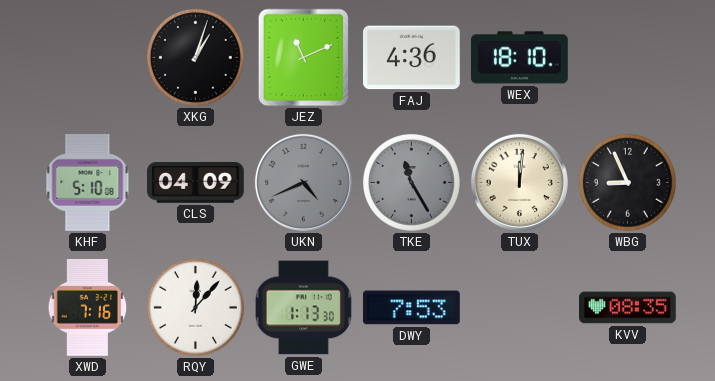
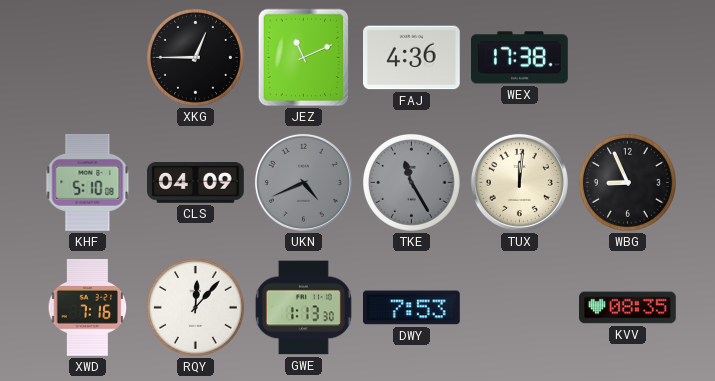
XKG: 1:03 -> 12:45 (196, 58)
WEX: 18:10 -> 17:38 (519, 58)
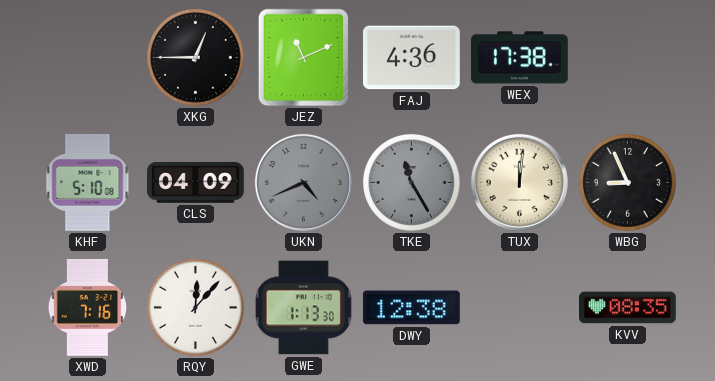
DWY: 7:53 -> 12:38 (411, 308)
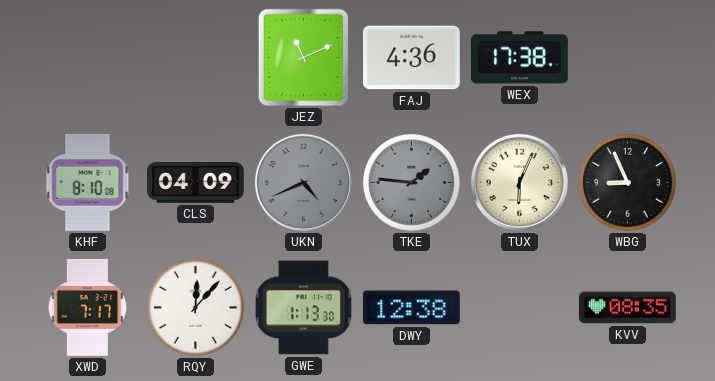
XKG: 12:45 -> none (196, 58)
KHF: 5:10 -> 8:10 (88, 182)
TKE: 11:25 -> 1:46 (412, 183)
TUX: 12:01 -> 6:04 (519, 182)
XWD: 7:16 -> 7:17 (88, 307)
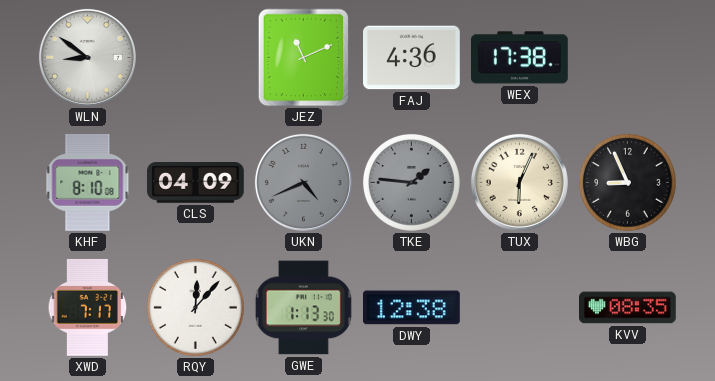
WLN: none -> 8:51 (87, 57)
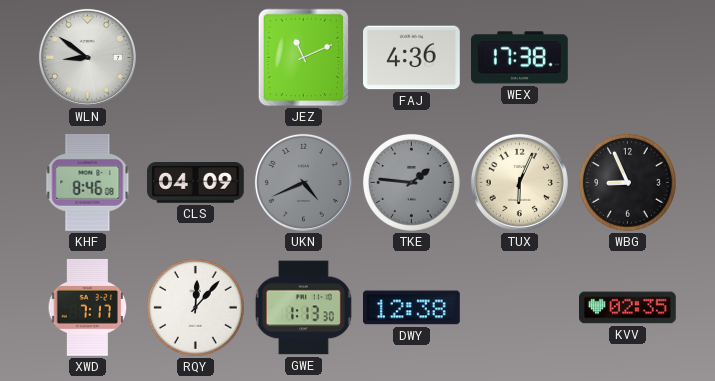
KHF: 8:10 -> 8:46 (88, 182)
KVV: 08:35 -> 02:35 (628, 308)
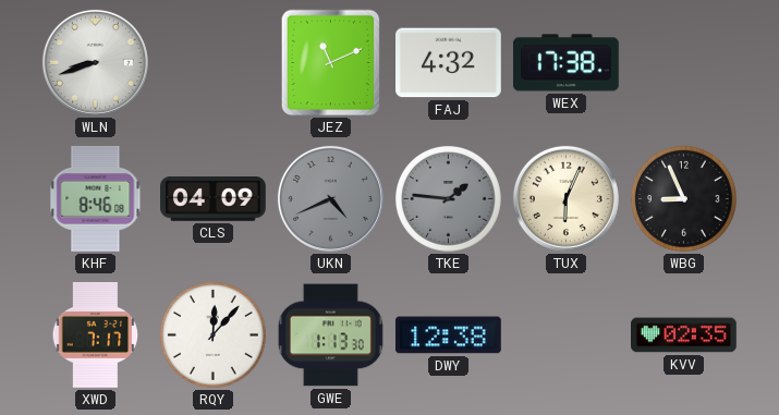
WLN: 8:51 -> 8:42 (95, 62)
FAJ: 4:36 -> 4:32 (449, 63)
